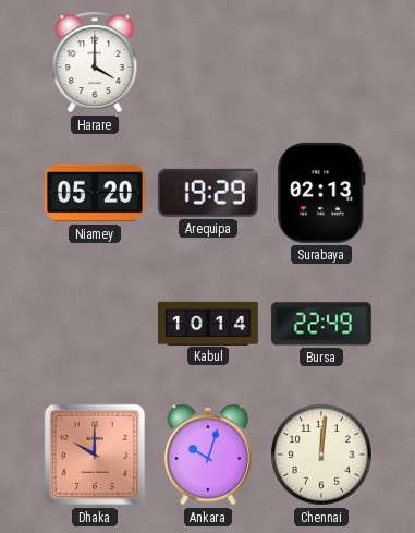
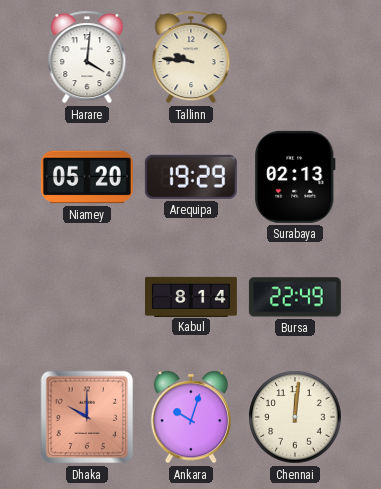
Harare: 4:00 -> 4:01 (87, 57)
Tallinn: none -> 9:46 (191, 57)
Kabul: 10:14 -> 8:14 (191, 296)
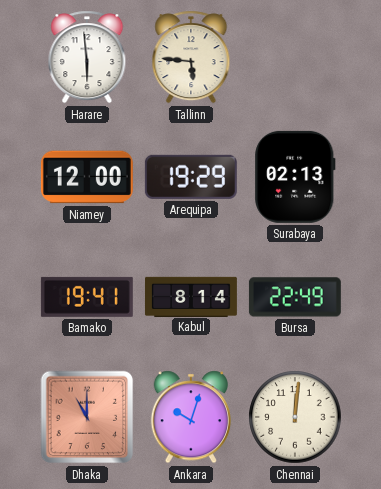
Harare: 4:01 -> 5:59 (87, 57)
Tallinn: 9:46 -> 5:46 (191, 57)
Niamey: 05:20 -> 12:00 (87, 177)
Bamako: none -> 19:41 (87, 297)
Dhaka: 10:00 -> 11:00 (87, 417)
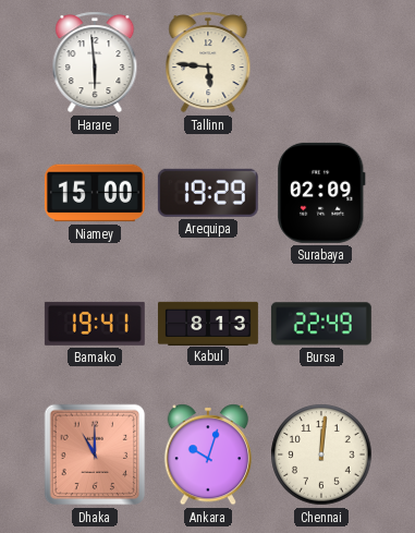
Niamey: 12:00 -> 15:00 (95, 193)
Surabaya: 02:13 -> 02:09 (321, 193)
Kabul: 8:14 -> 8:13 (208, 323)
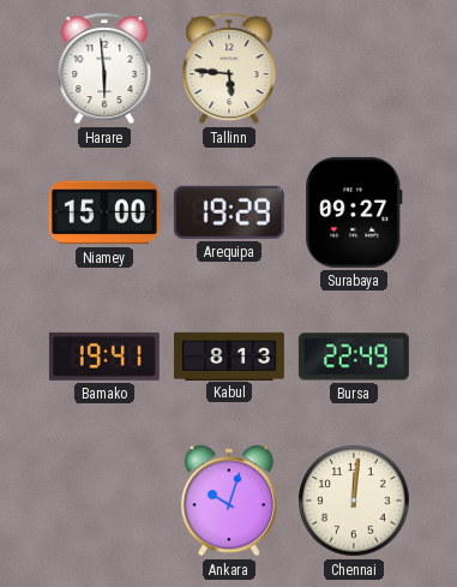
Surabaya: 02:09 -> 09:27 (354, 212)
Dhaka: 11:00 -> none (95, 455)
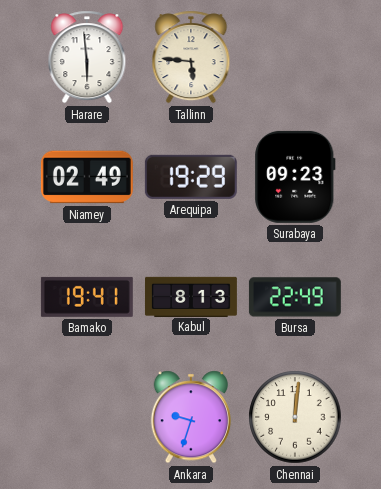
Niamey: 15:00 -> 02:49 (87, 177)
Surabaya: 09:27 -> 09:23 (295, 177)
Ankara: 10:03 -> 9:33 (190, 417)
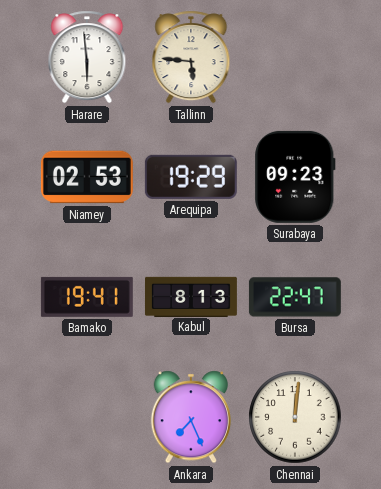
Niamey: 02:49 -> 02:53 (87, 177)
Bursa: 22:49 -> 22:47 (295, 297)
Ankara: 9:33 -> 7:26 (190, 417)
